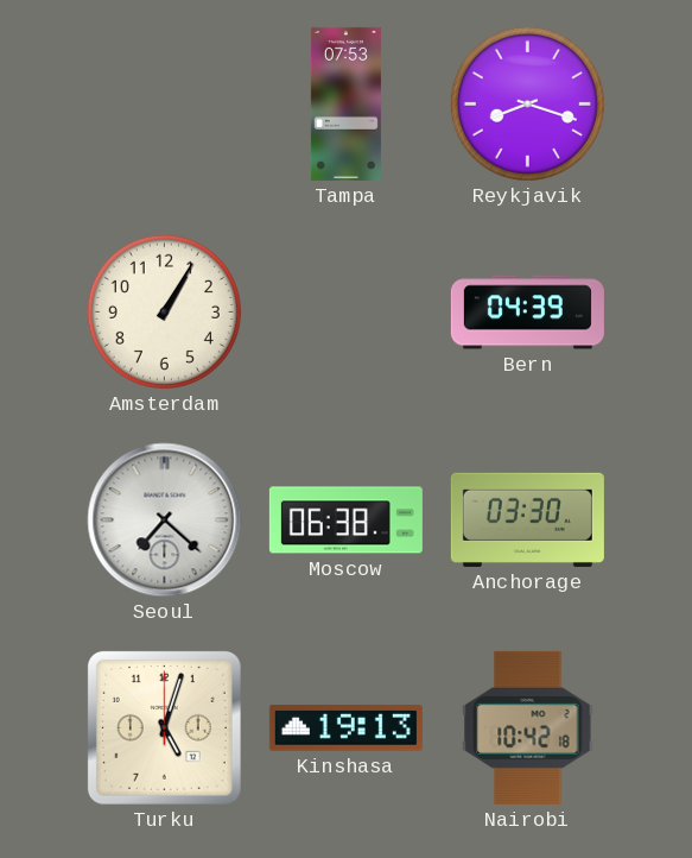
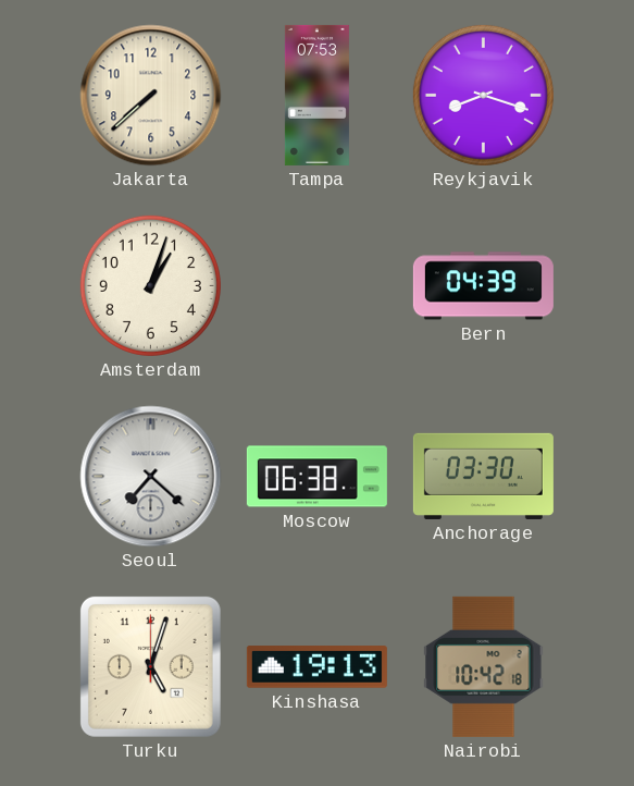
Jakarta: none -> 7:38 (151, 96)
Amsterdam: 1:05 -> 1:03 (150, 285)
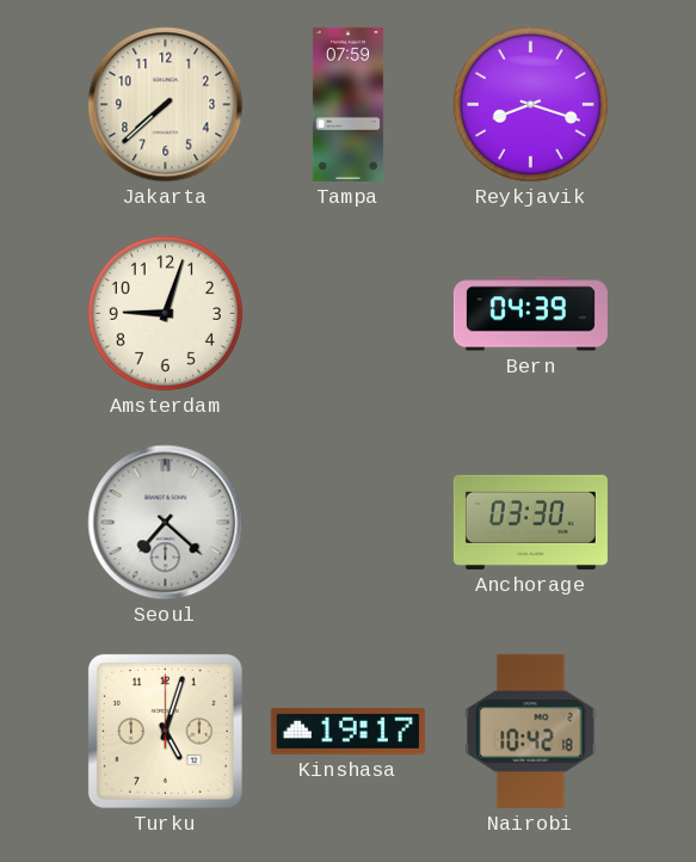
Tampa: 07:53 -> 07:59 (347, 104)
Amsterdam: 1:03 -> 9:03 (165, 313)
Moscow: 06:38 -> none (316, 477)
Kinshasa: 19:13 -> 19:17 (347, 732)
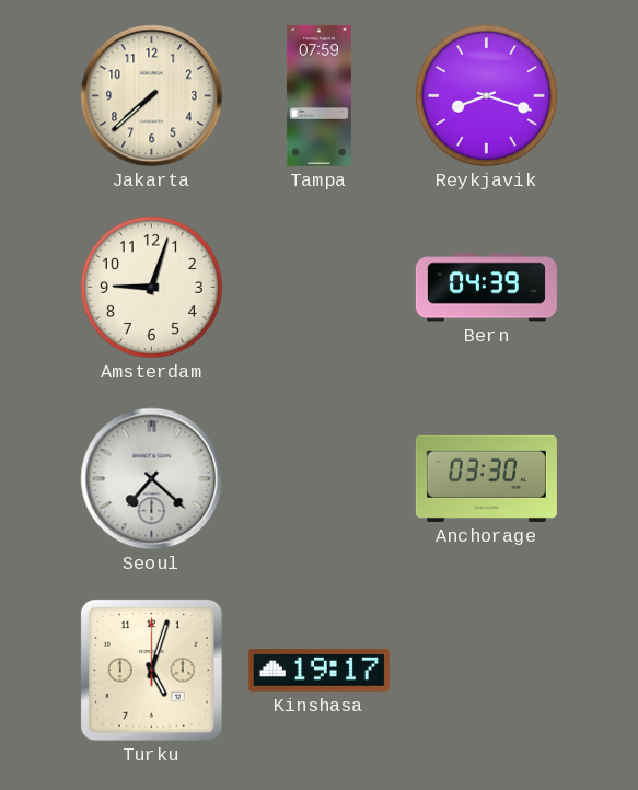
Nairobi: 10:42 -> none (531, 731)
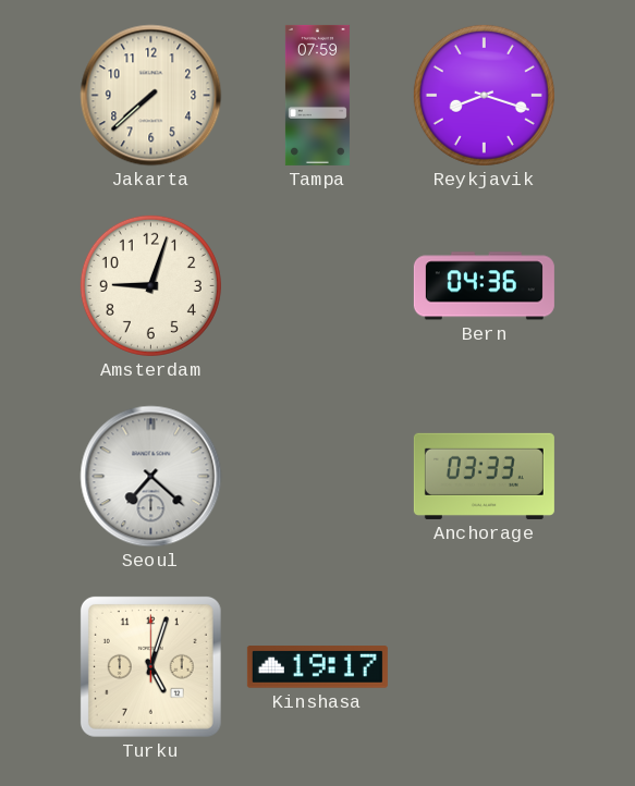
Bern: 04:39 -> 04:36 (484, 286)
Anchorage: 03:30 -> 03:33 (484, 476)
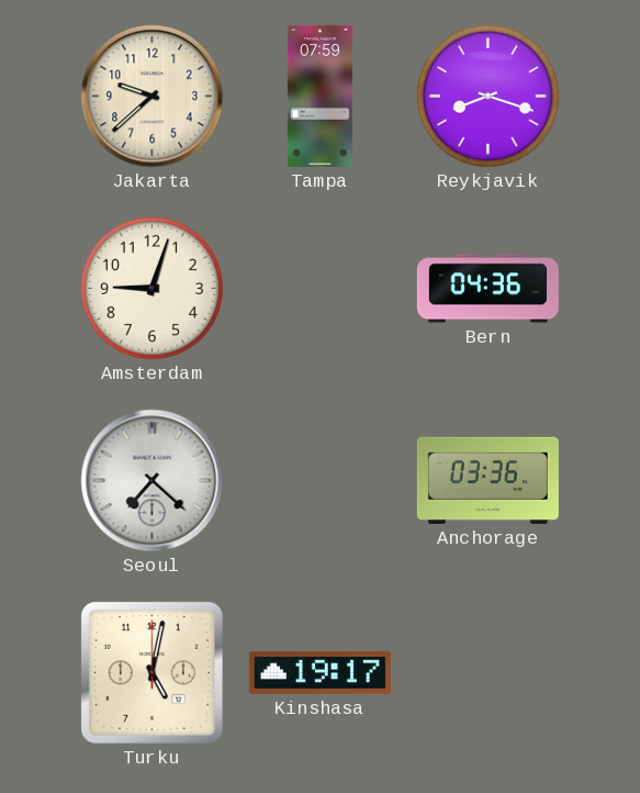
Jakarta: 7:38 -> 9:38 (153, 97)
Anchorage: 03:33 -> 03:36 (487, 480)
Turku: 5:03 -> 5:02 (151, 672)
